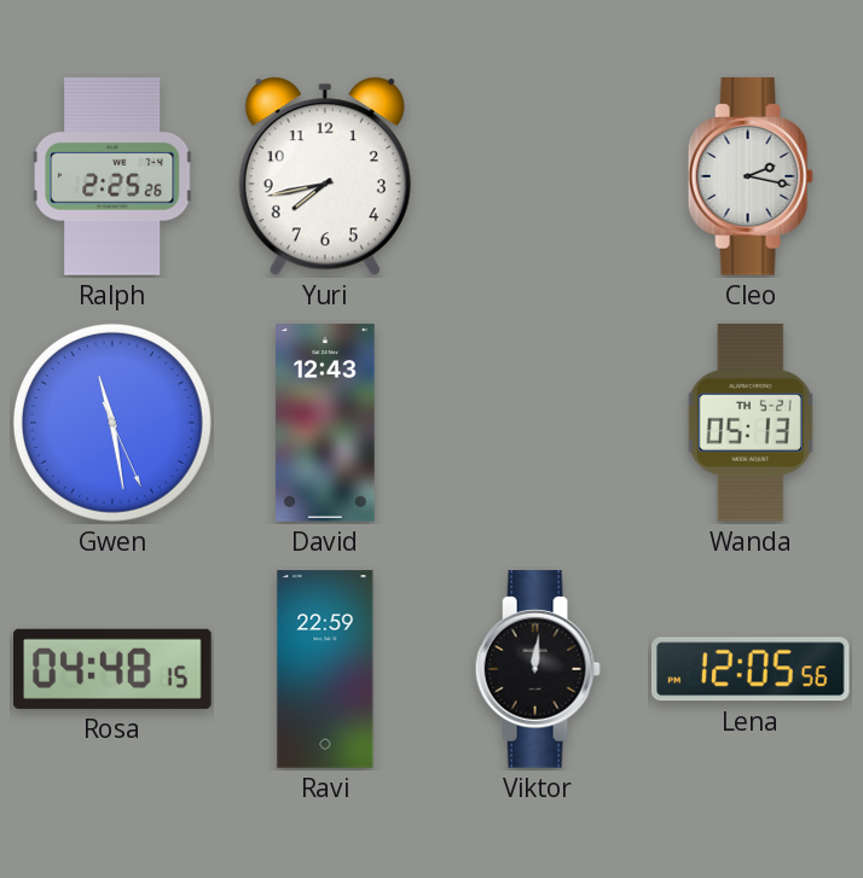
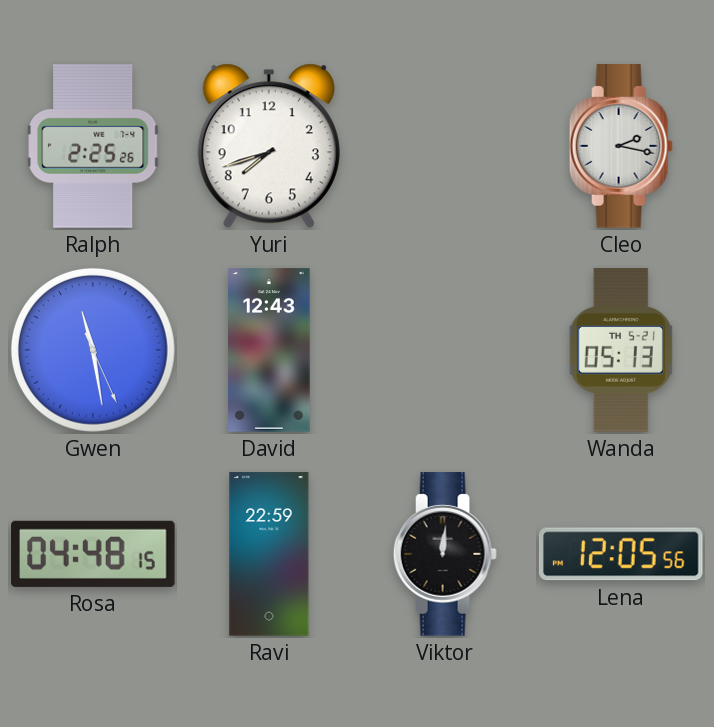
Yuri: 7:43 -> 7:42 (269, 146)
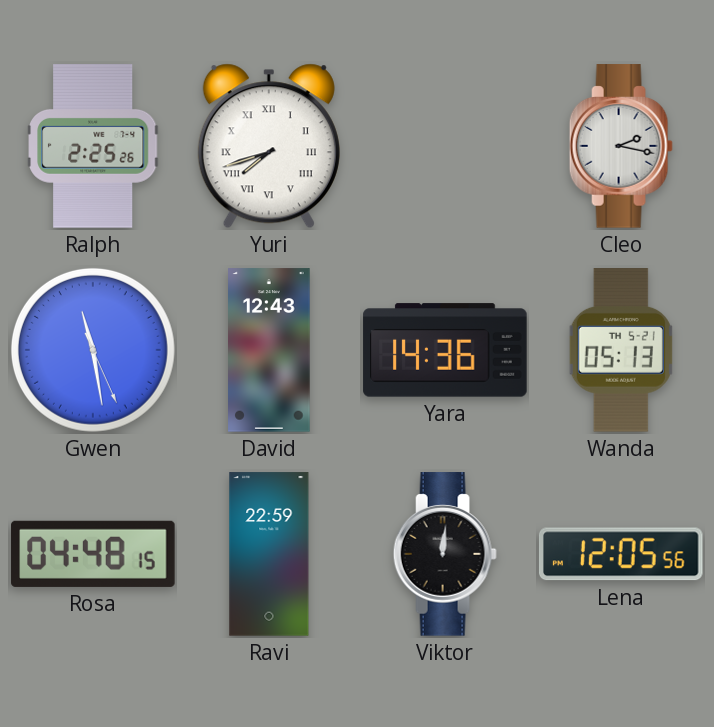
Yuri numerals: Arabic -> Roman (269, 146)
Yara: none -> 14:36 (445, 350)
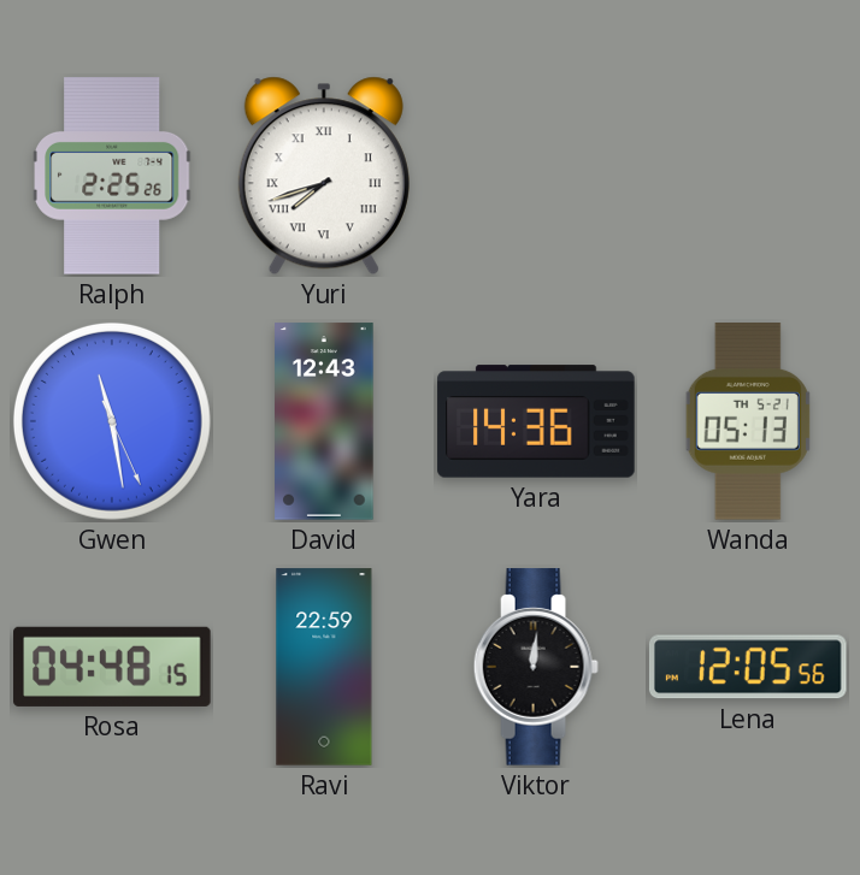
Cleo: 2:17 -> none (621, 146)
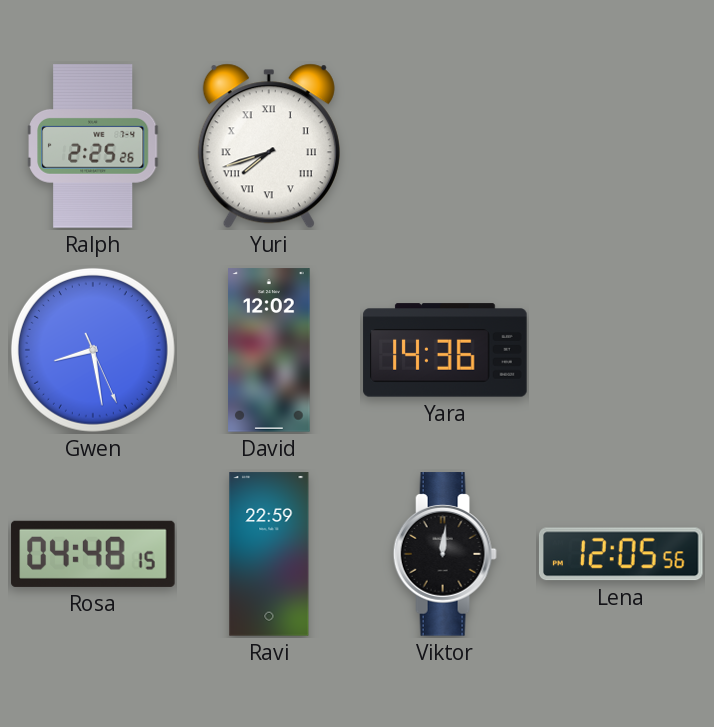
Gwen: 11:28 -> 8:28 (93, 350)
David: 12:43 -> 12:02 (269, 350)
Wanda: 05:13 -> none (748, 421)
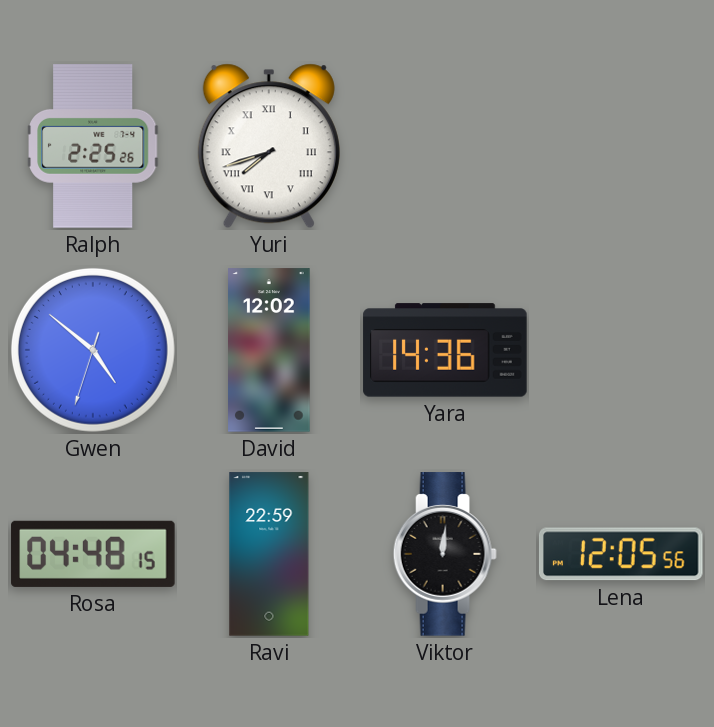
Gwen: 8:28 -> 4:51 (93, 350)
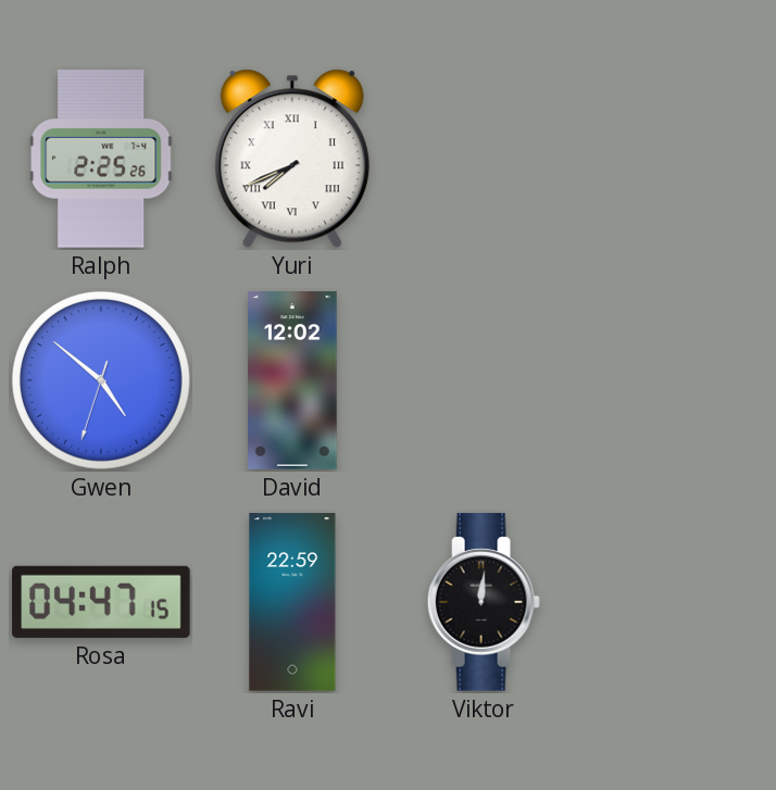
Yuri: 7:42 -> 7:41 (292, 159)
Yara: 14:36 -> none (445, 350)
Rosa: 04:48 -> 04:47 (101, 602)
Lena: 12:05 -> none (621, 554)
